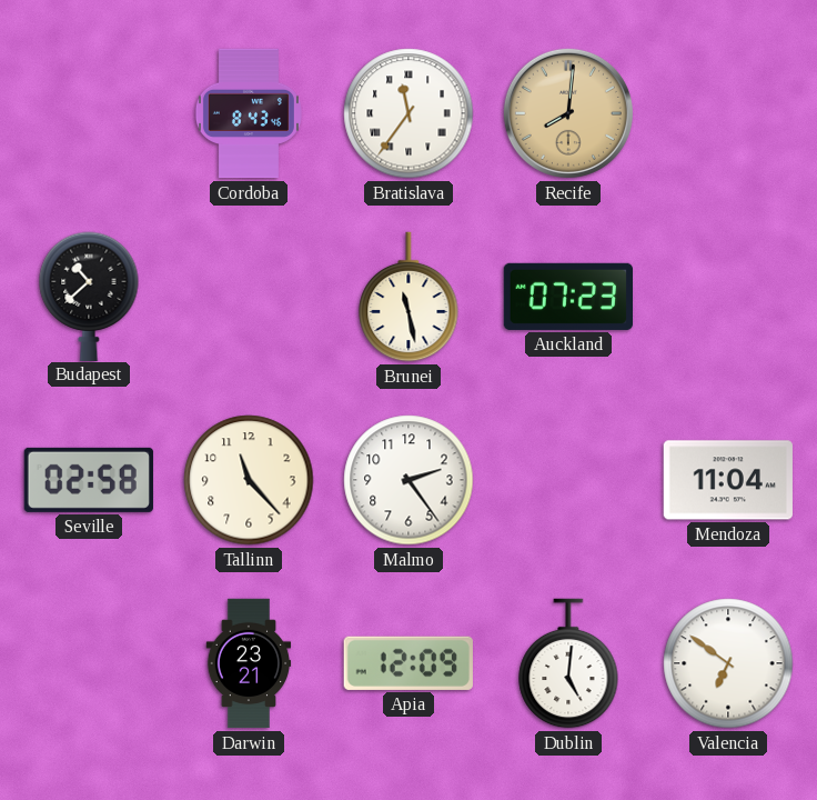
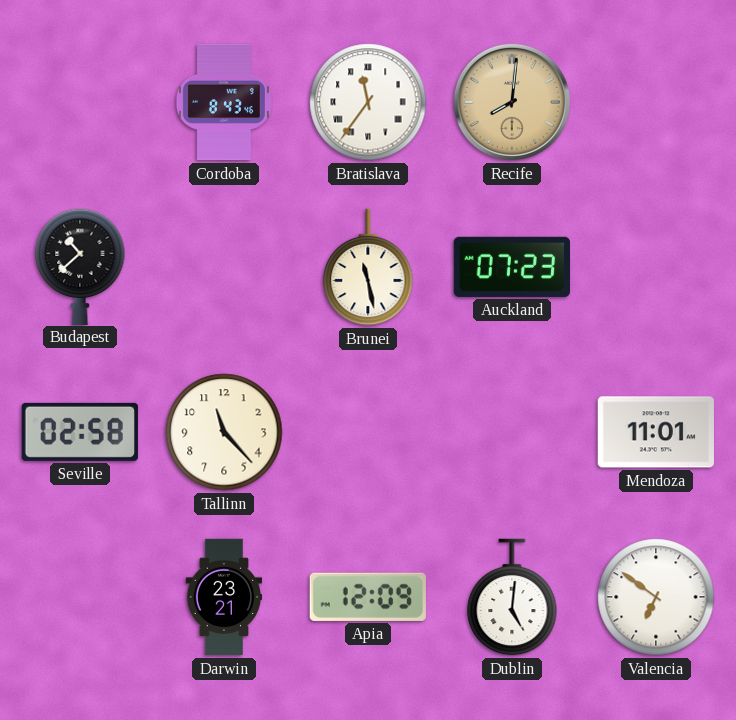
Malmo: 2:24 -> none (408, 480)
Mendoza: 11:04 -> 11:01 (656, 432)
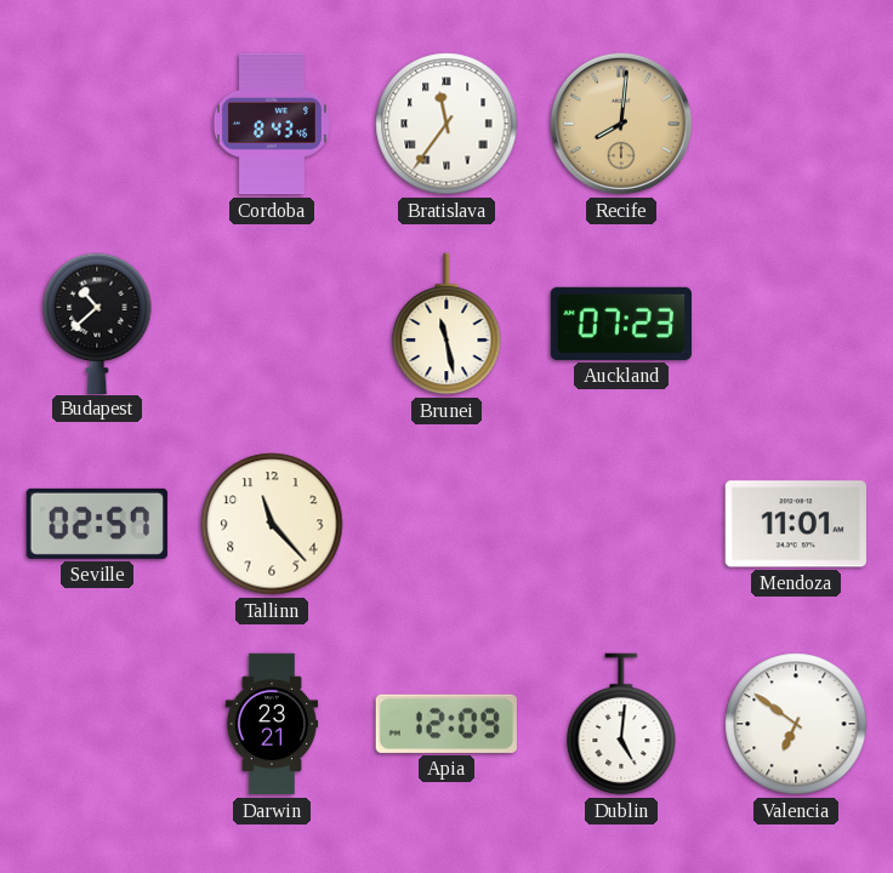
Seville: 02:58 -> 02:57 (97, 524)
